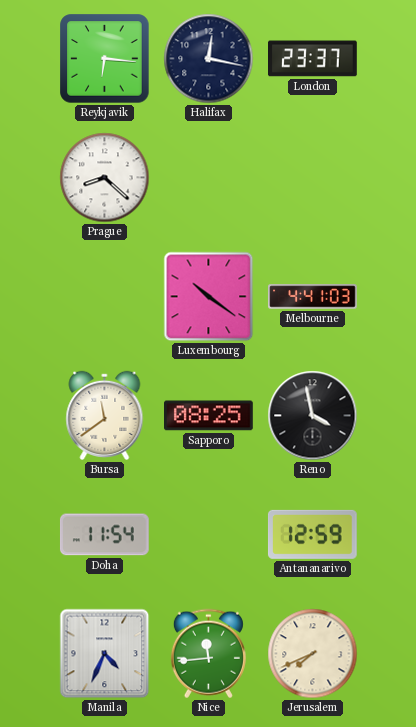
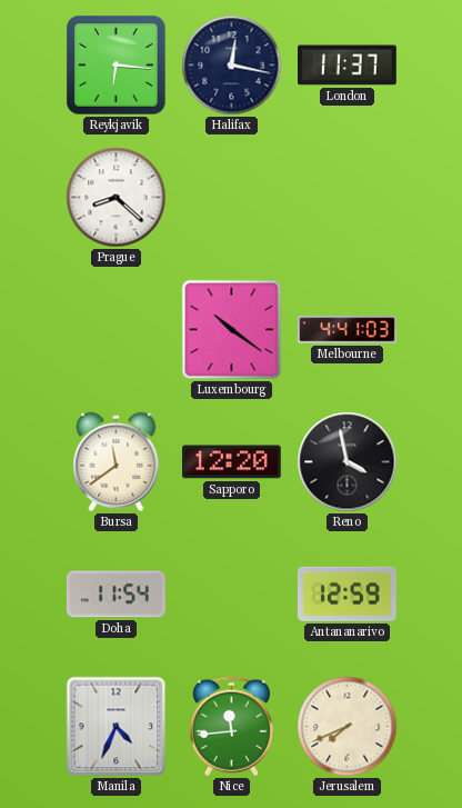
London: 23:37 -> 11:37 (348, 66)
Sapporo: 08:25 -> 12:20 (232, 462)
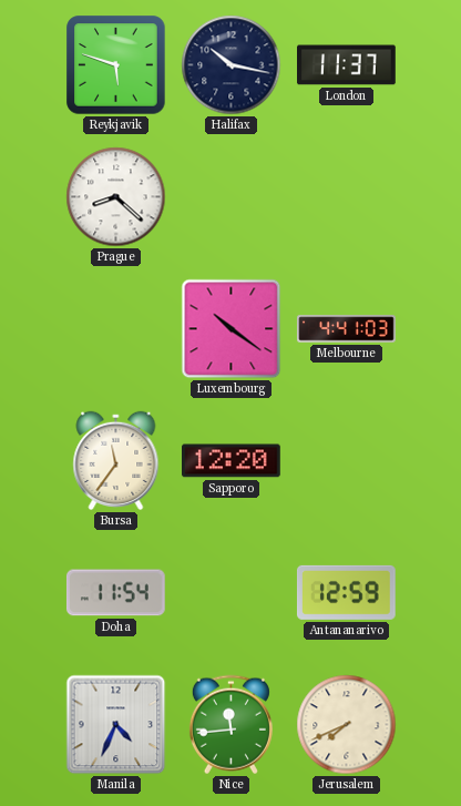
Reykjavik: 6:16 -> 5:48 (116, 65)
Halifax: 12:17 -> 10:17 (232, 65)
Bursa: 11:39 -> 11:36 (116, 460)
Reno: 3:58 -> none (348, 462)
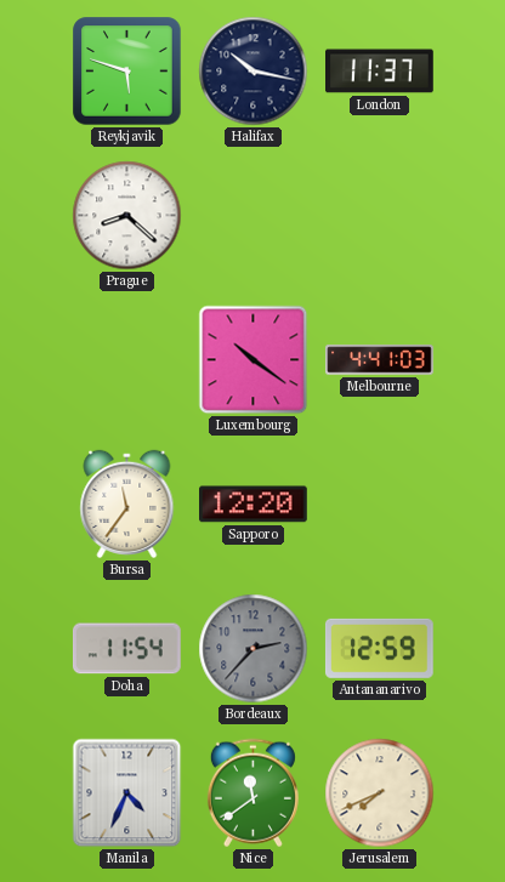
Bordeaux: none -> 2:37 (254, 649)
Nice: 11:44 -> 11:39 (252, 793)
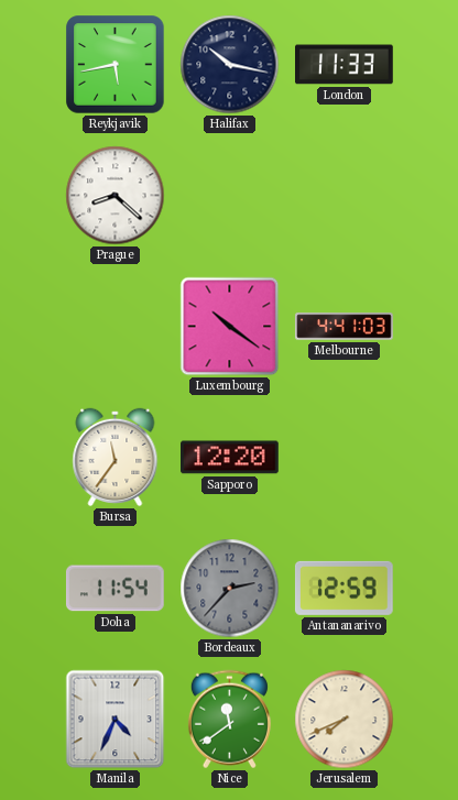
Reykjavik: 5:48 -> 5:43 (116, 65)
London: 11:37 -> 11:33 (345, 65)
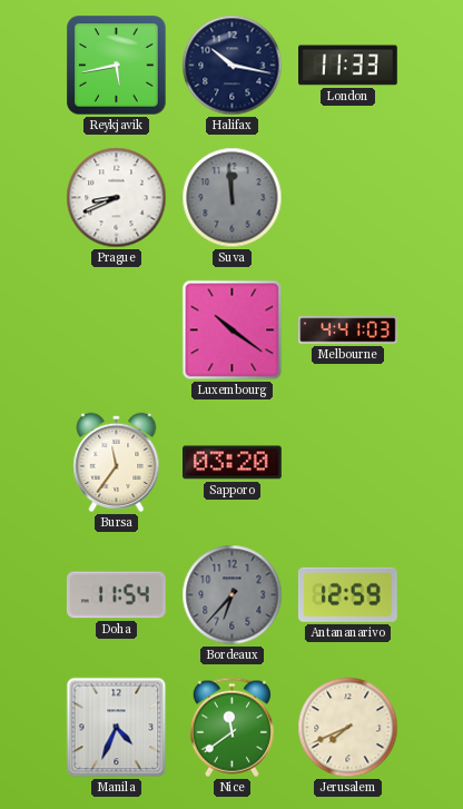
Prague: 8:22 -> 8:41 (117, 198)
Suva: none -> 11:59 (233, 198)
Sapporo: 12:20 -> 03:20 (233, 463)
Bordeaux: 2:37 -> 6:37 (233, 595)
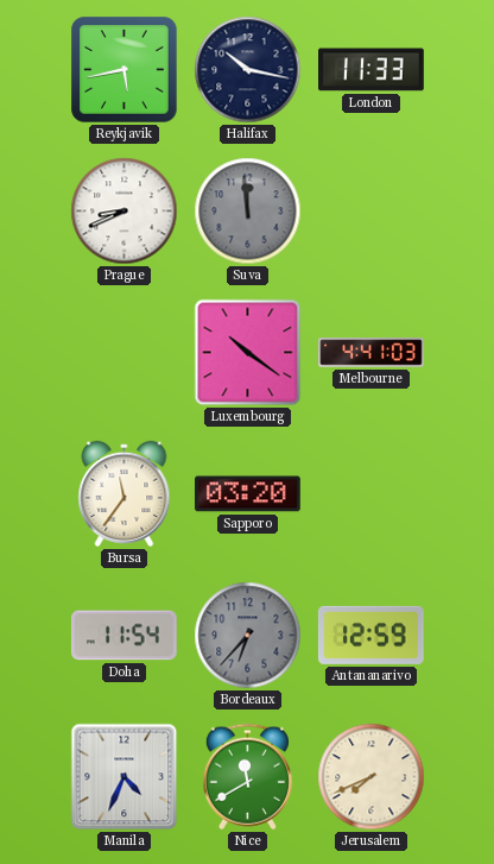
Nice: 11:39 -> 11:40 (247, 777)
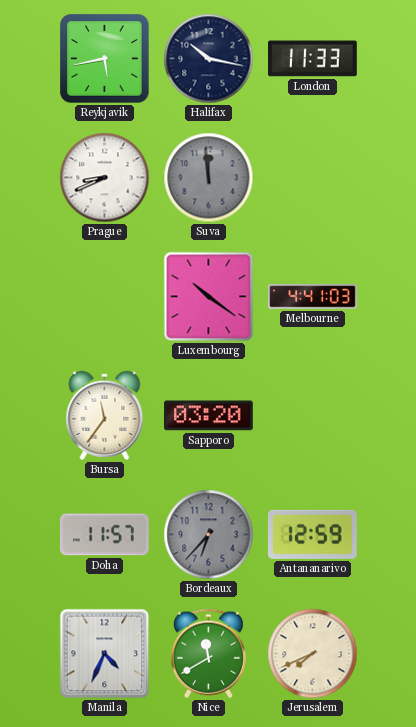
Doha: 11:54 -> 11:57 (104, 535)
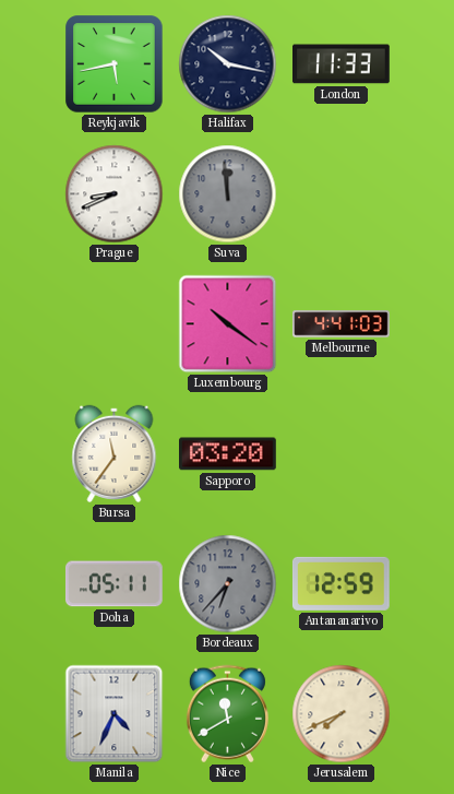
Doha: 11:57 -> 05:11 (113, 584)
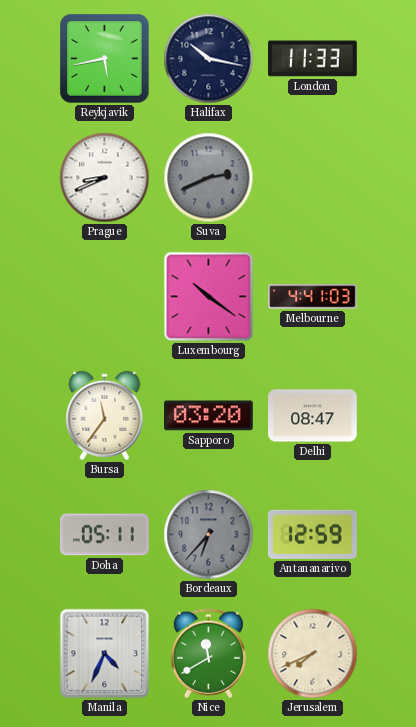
Suva: 11:59 -> 2:41 (209, 178)
Delhi: none -> 08:47 (313, 416)
